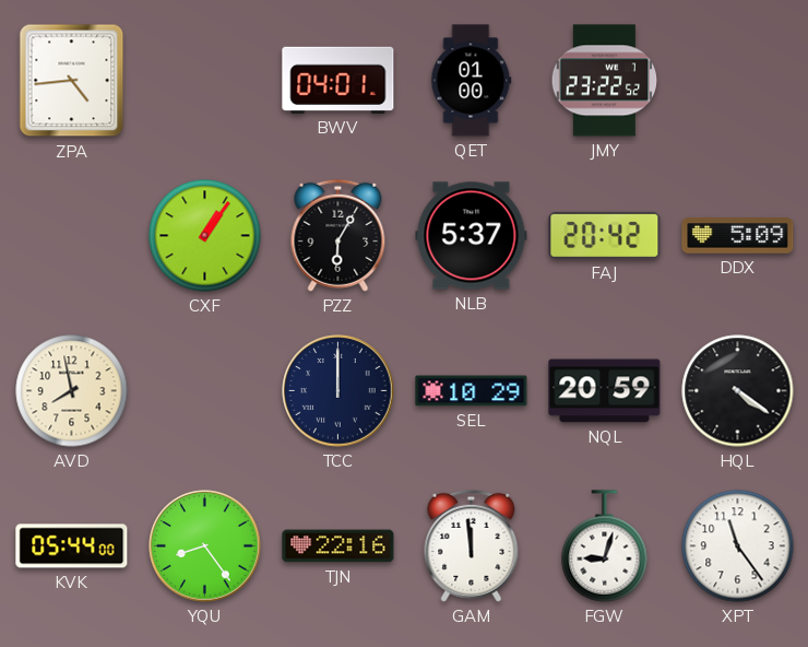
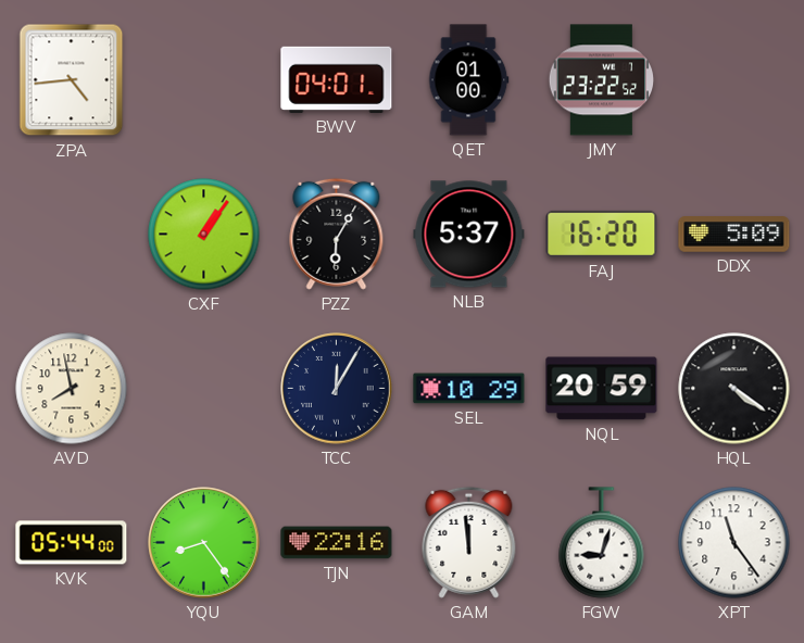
FAJ: 20:42 -> 16:20 (602, 234)
TCC: 12:00 -> 12:05 (337, 389)
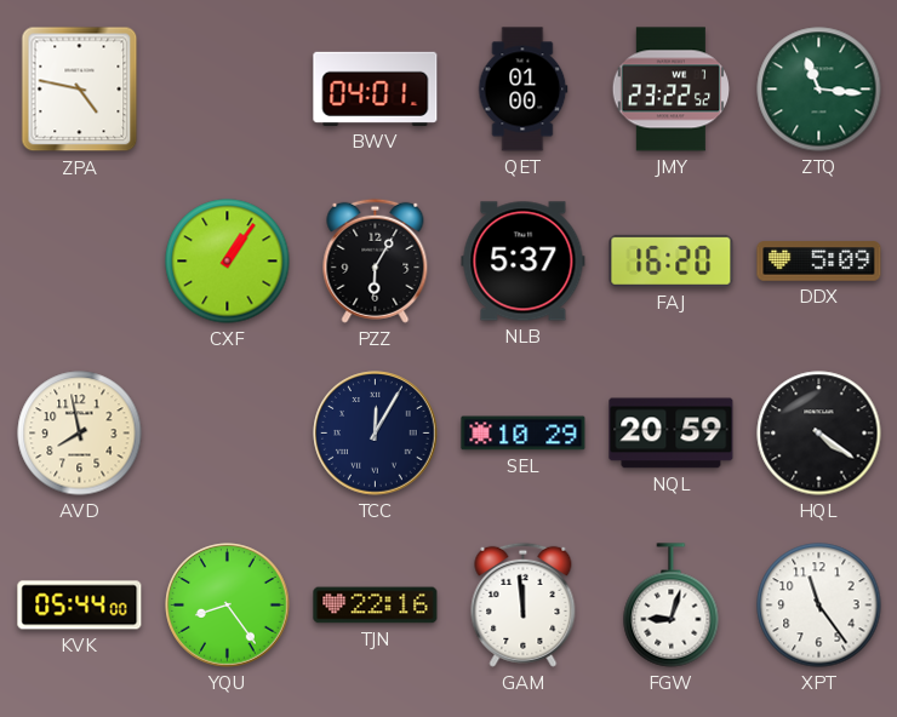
ZPA: 4:44 -> 4:47 (80, 90)
ZTQ: none -> 11:16 (819, 90)
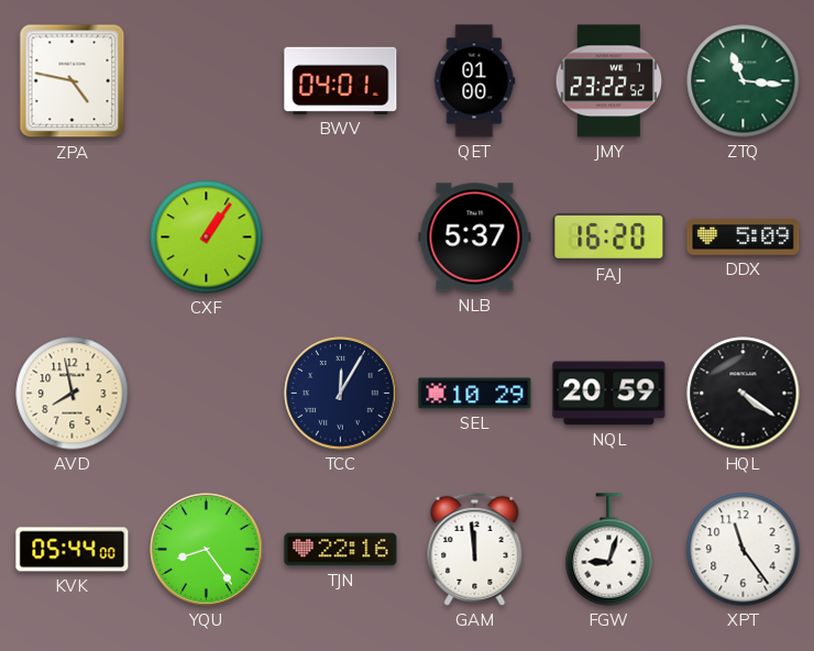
PZZ: 6:05 -> none (376, 260)
